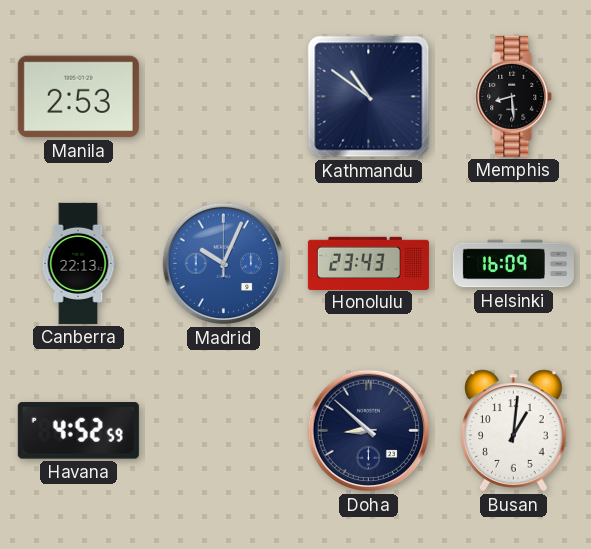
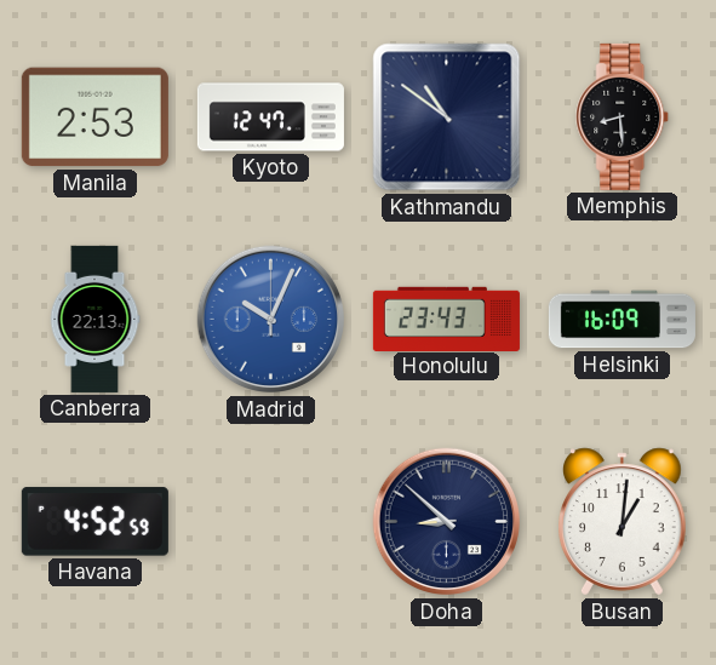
Kyoto: none -> 12:47 (270, 117)
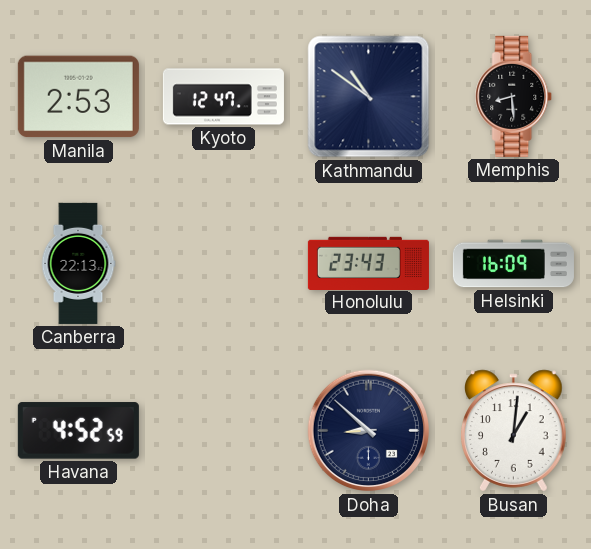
Madrid: 10:04 -> none (271, 320)
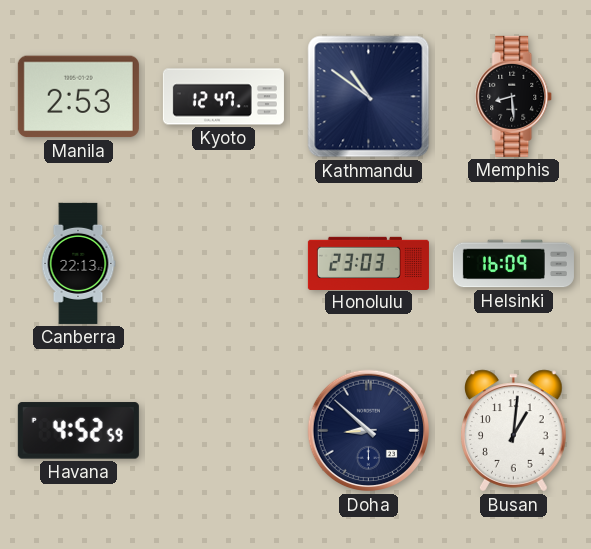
Honolulu: 23:43 -> 23:03 (368, 263)
